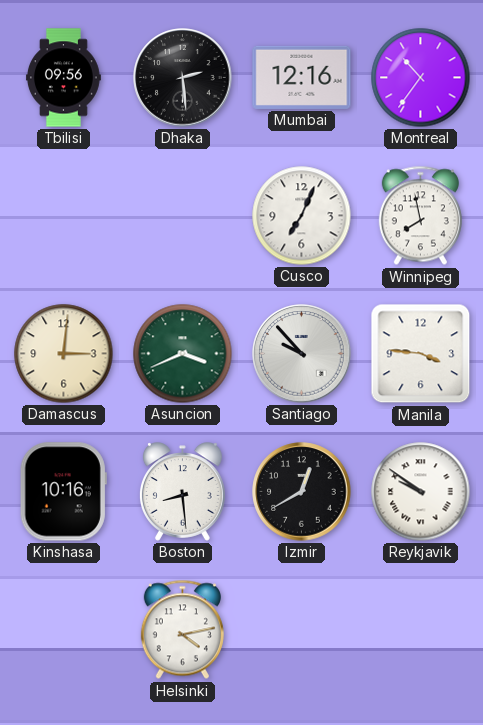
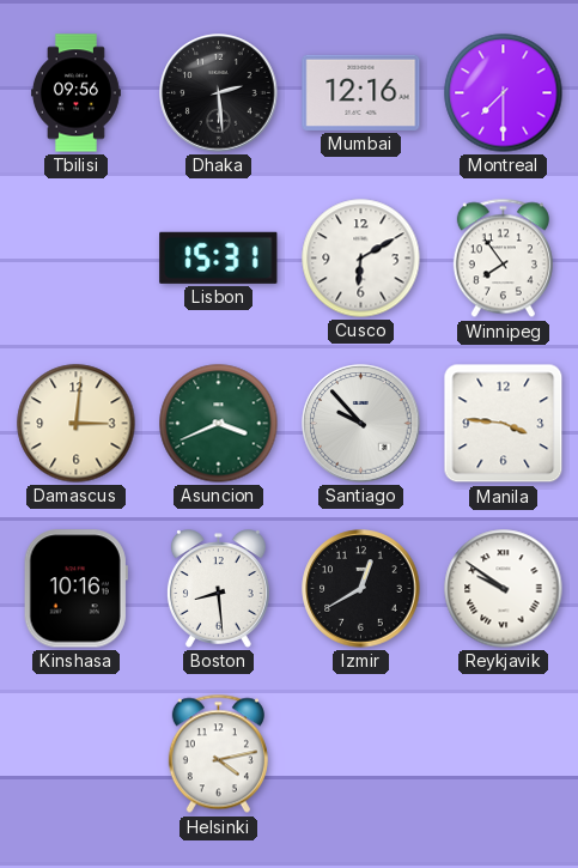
Montreal: 10:36 -> 7:30 (504, 93)
Lisbon: none -> 15:31 (219, 257)
Cusco: 7:04 -> 6:10 (361, 259)
Winnipeg: 7:58 -> 7:54 (503, 259)
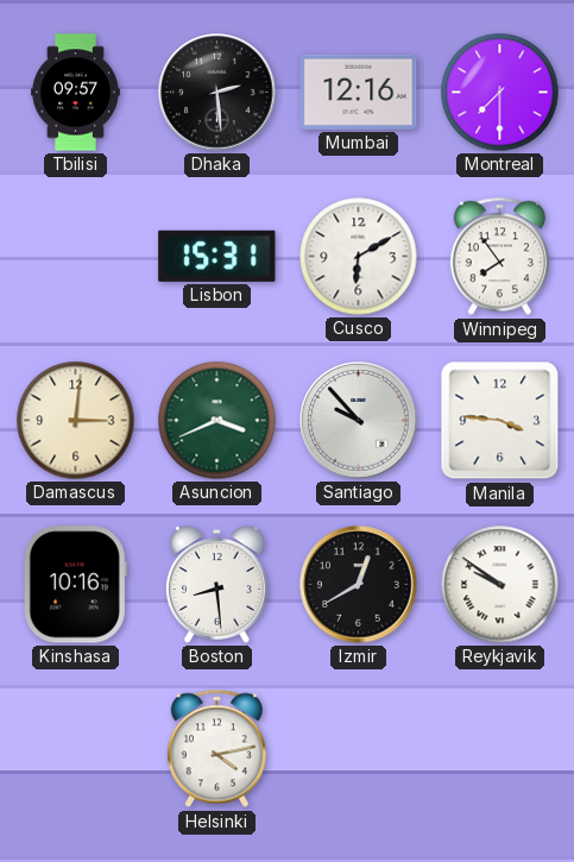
Tbilisi: 09:56 -> 09:57 (75, 93)
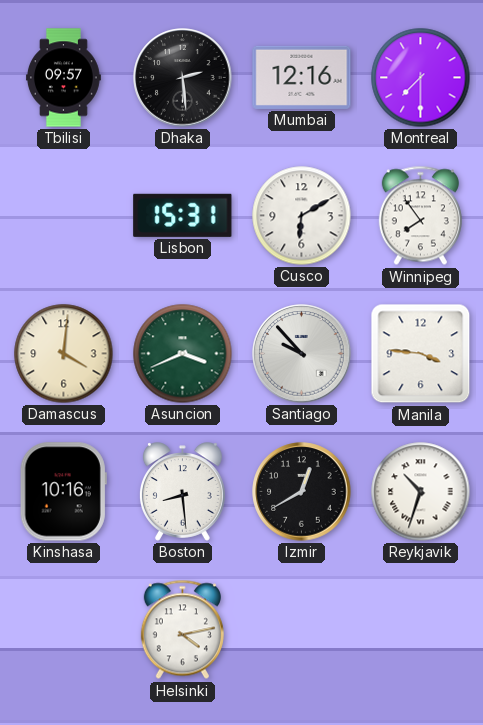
Damascus: 3:01 -> 4:01 (64, 354)
Reykjavik: 9:51 -> 10:33 (421, 492)
